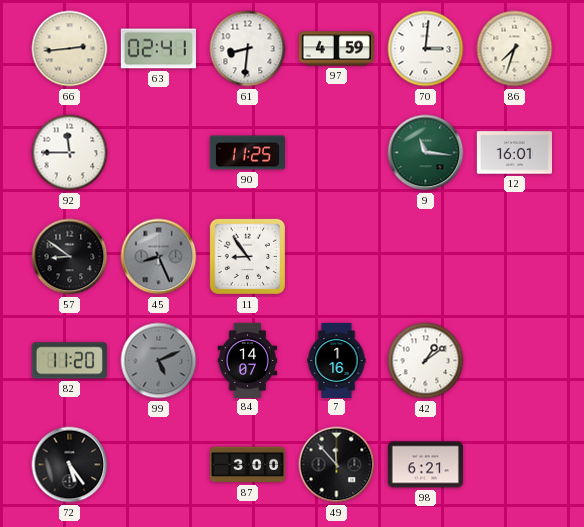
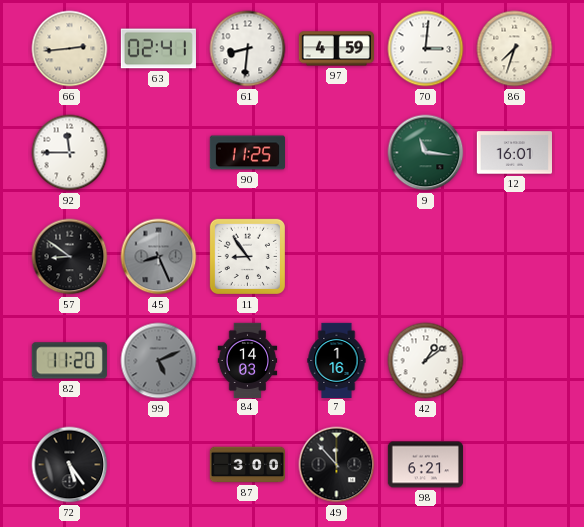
84: 14:07 -> 14:03 (248, 360)
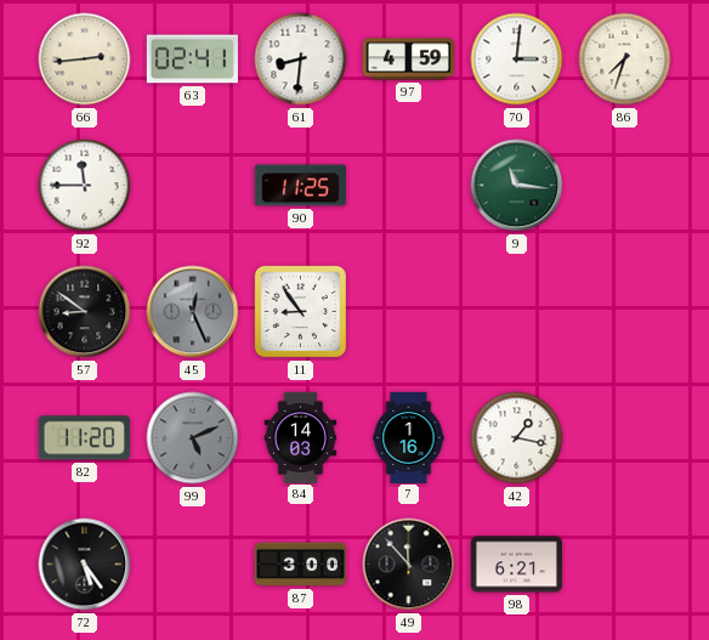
12: 16:01 -> none (514, 153)
45: 8:26 -> 12:26 (193, 312)
42: 1:09 -> 1:17 (517, 438)
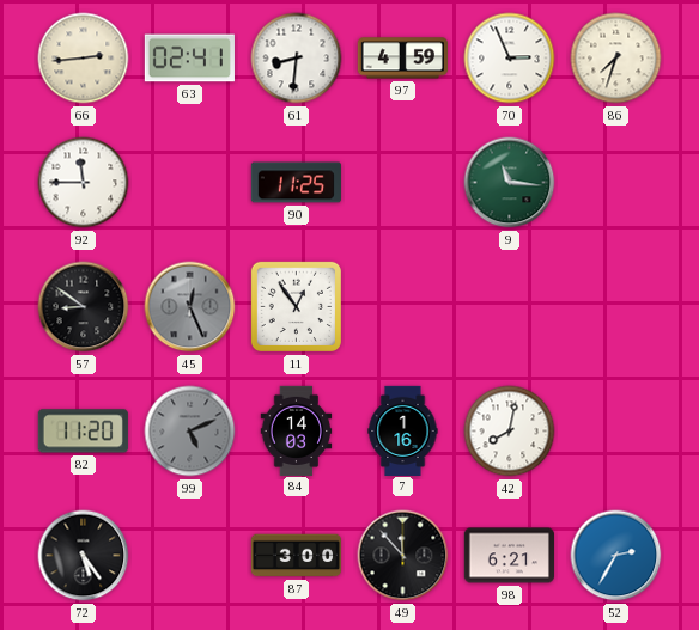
70: 3:01 -> 2:56 (510, 59)
11: 8:54 -> 12:54 (296, 306)
42: 1:17 -> 8:02 (510, 432)
52: none -> 2:35 (616, 556)
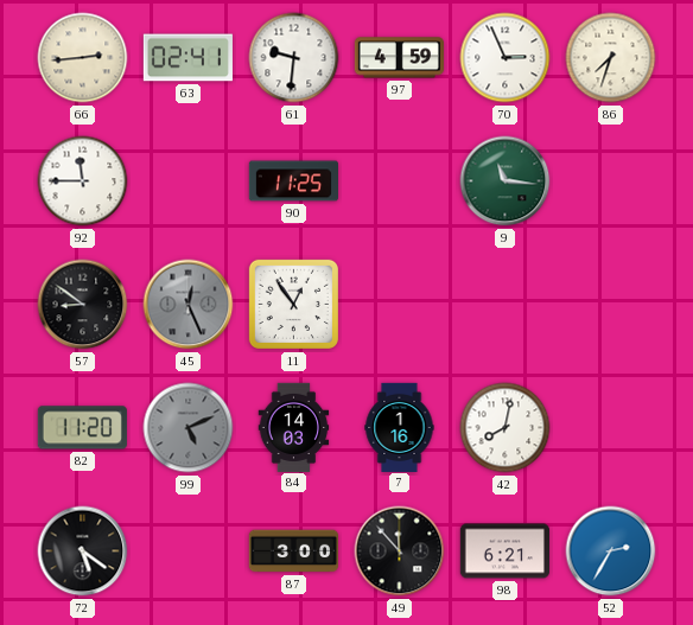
61: 8:31 -> 9:31 (294, 58)
72: 5:24 -> 5:21 (83, 551)
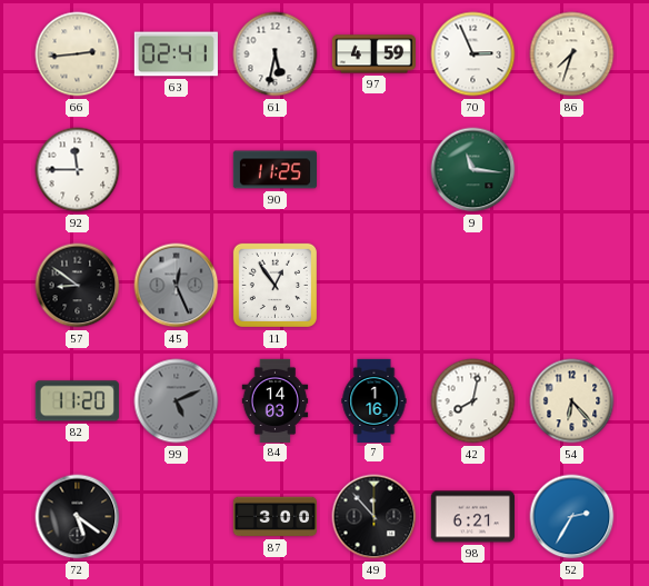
61: 9:31 -> 5:32 (276, 54)
54: none -> 6:23 (572, 401)
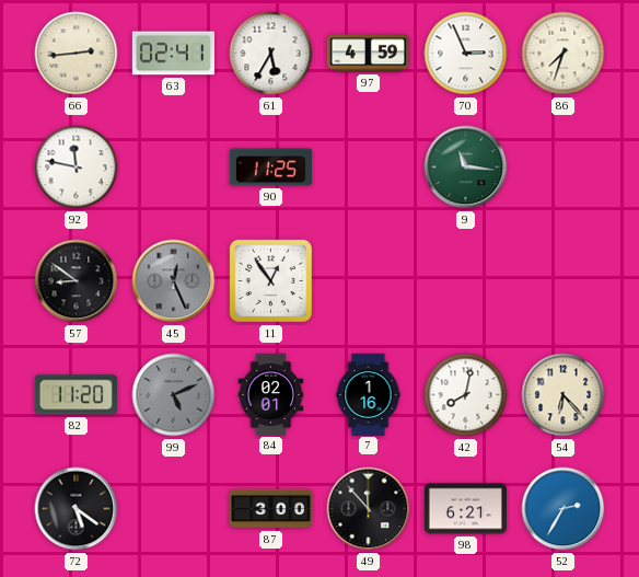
61: 5:32 -> 5:35 (271, 54)
92: 11:45 -> 11:47 (77, 168)
84: 14:03 -> 02:01 (271, 394)
